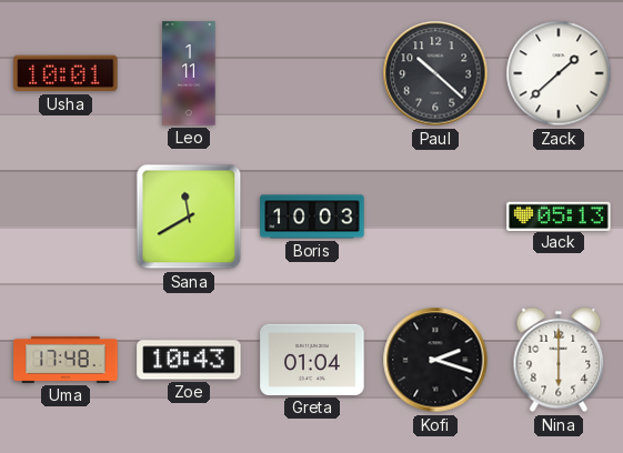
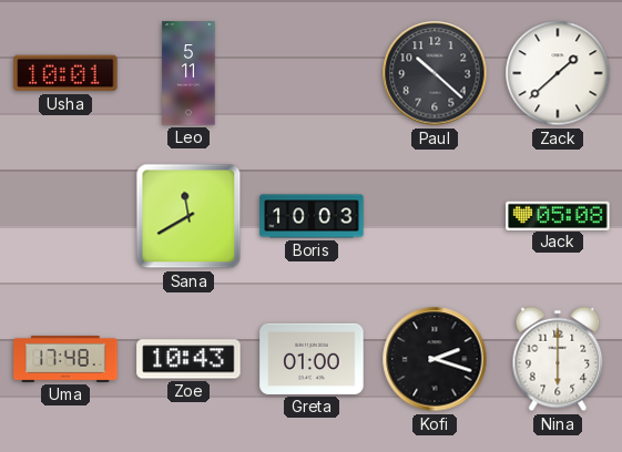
Leo: 1:11 -> 5:11 (188, 73)
Jack: 05:13 -> 05:08 (558, 215)
Greta: 01:04 -> 01:00 (312, 359)
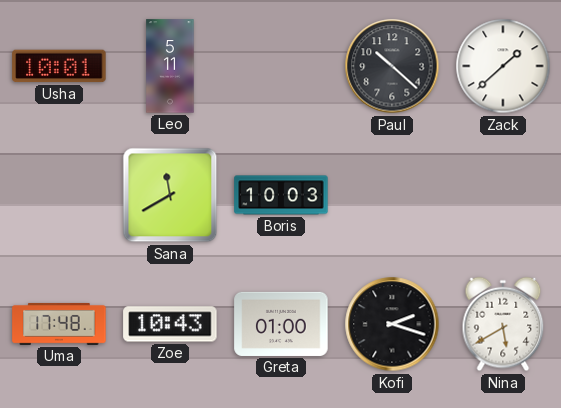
Jack: 05:08 -> none (558, 215)
Nina: 6:00 -> 5:40 (503, 324)
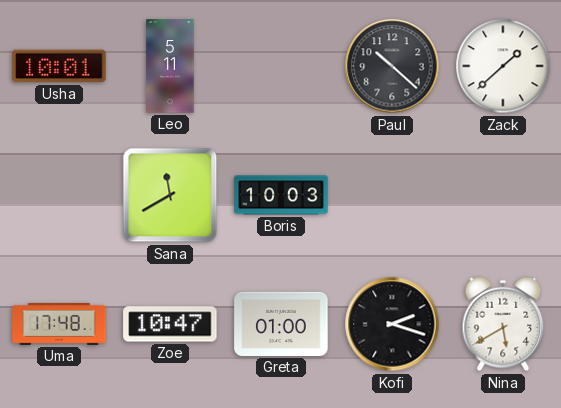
Zoe: 10:43 -> 10:47 (170, 324)
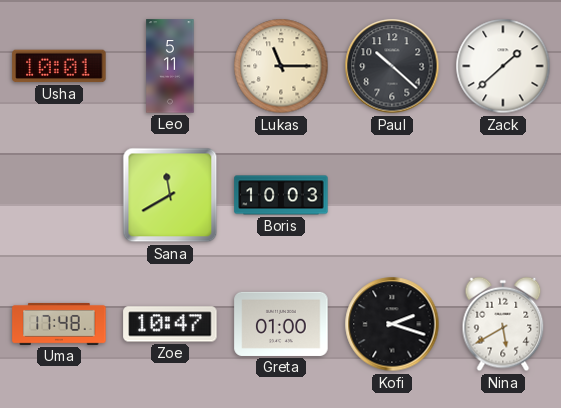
Lukas: none -> 11:15 (281, 66)
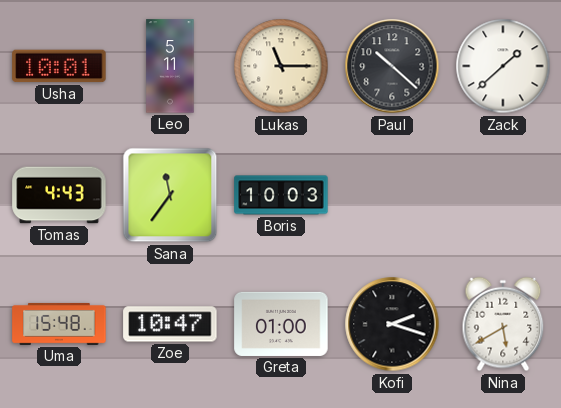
Tomas: none -> 4:43 (59, 195)
Sana: 11:40 -> 11:36 (170, 195)
Uma: 17:48 -> 15:48 (59, 324)
